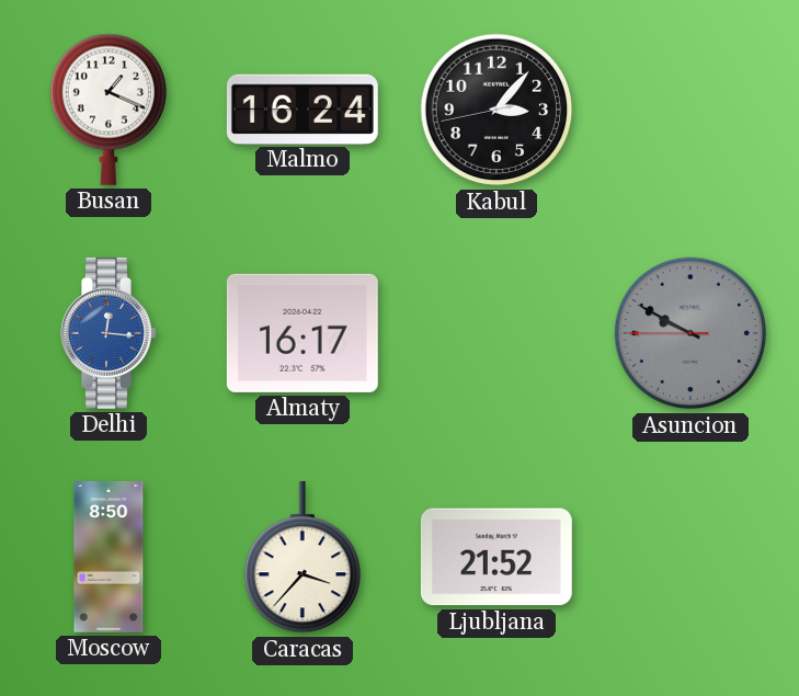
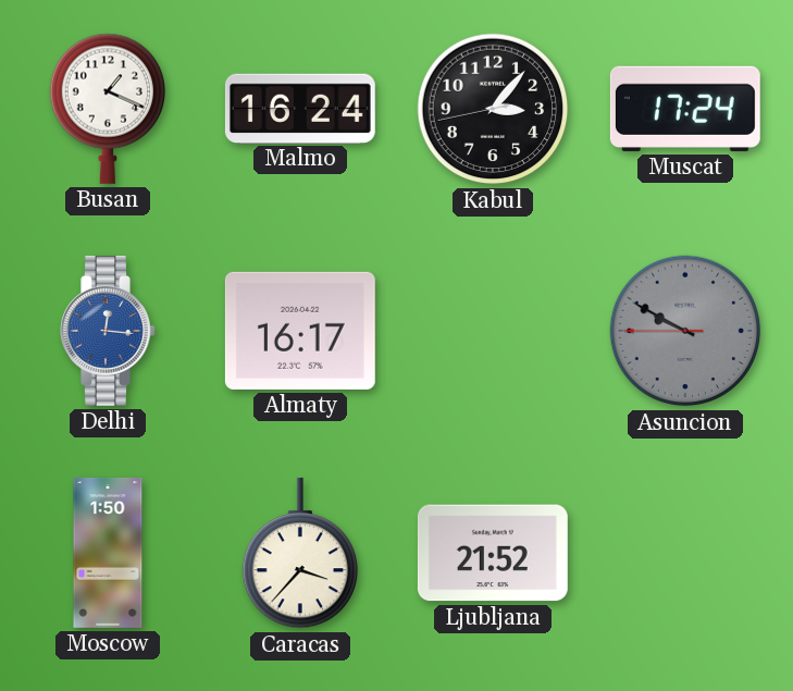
Muscat: none -> 17:24 (685, 109)
Moscow: 8:50 -> 1:50 (108, 553)
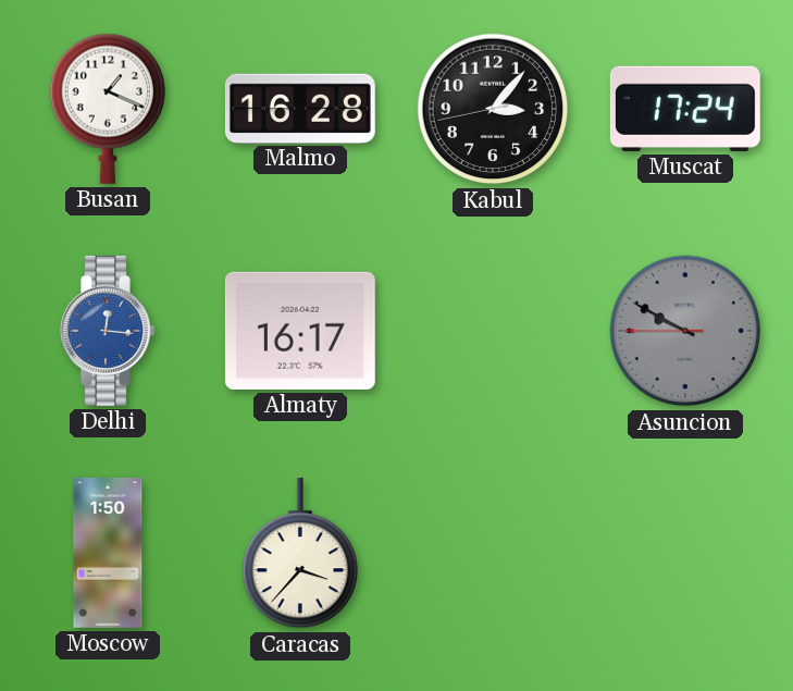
Malmo: 16:24 -> 16:28 (300, 108)
Ljubljana: 21:52 -> none (493, 553)
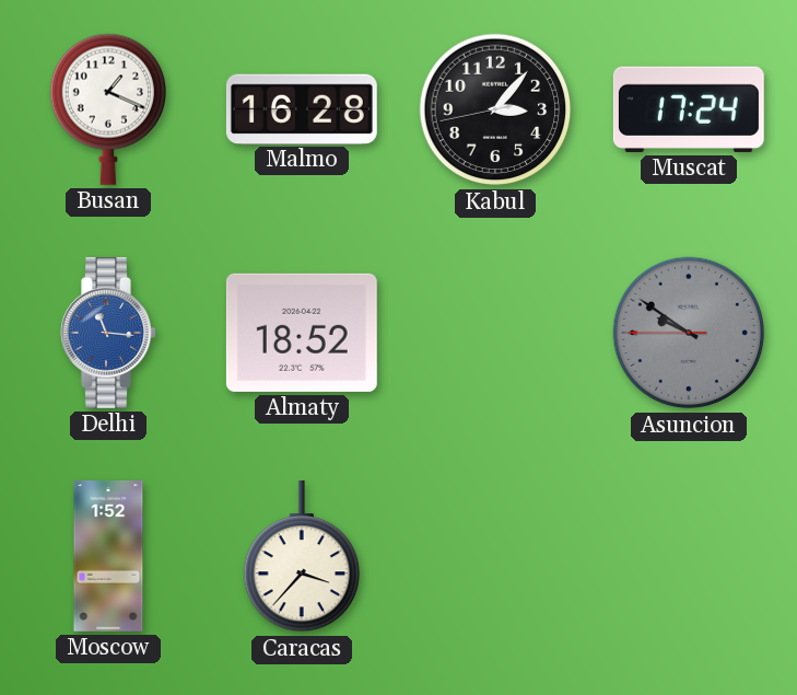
Delhi: 12:16 -> 11:16 (108, 333)
Almaty: 16:17 -> 18:52 (302, 333)
Asuncion: 9:49 -> 9:50 (689, 333)
Moscow: 1:50 -> 1:52 (108, 556)
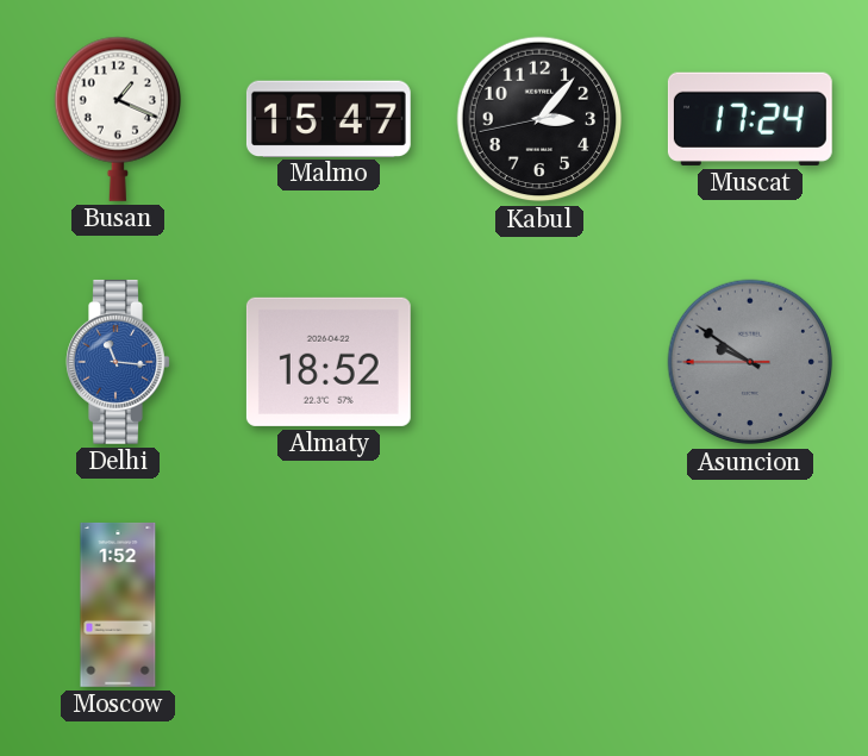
Malmo: 16:28 -> 15:47 (329, 118)
Caracas: 3:37 -> none (301, 556)
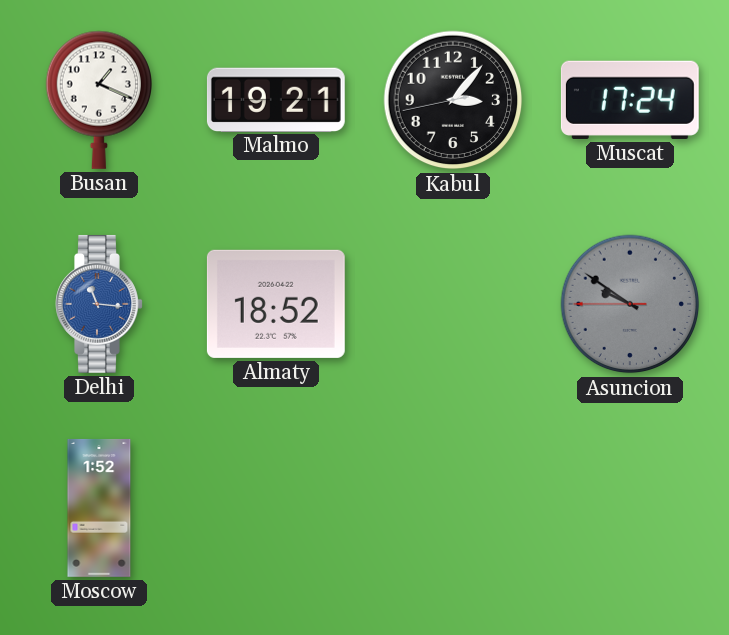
Malmo: 15:47 -> 19:21 (276, 99)
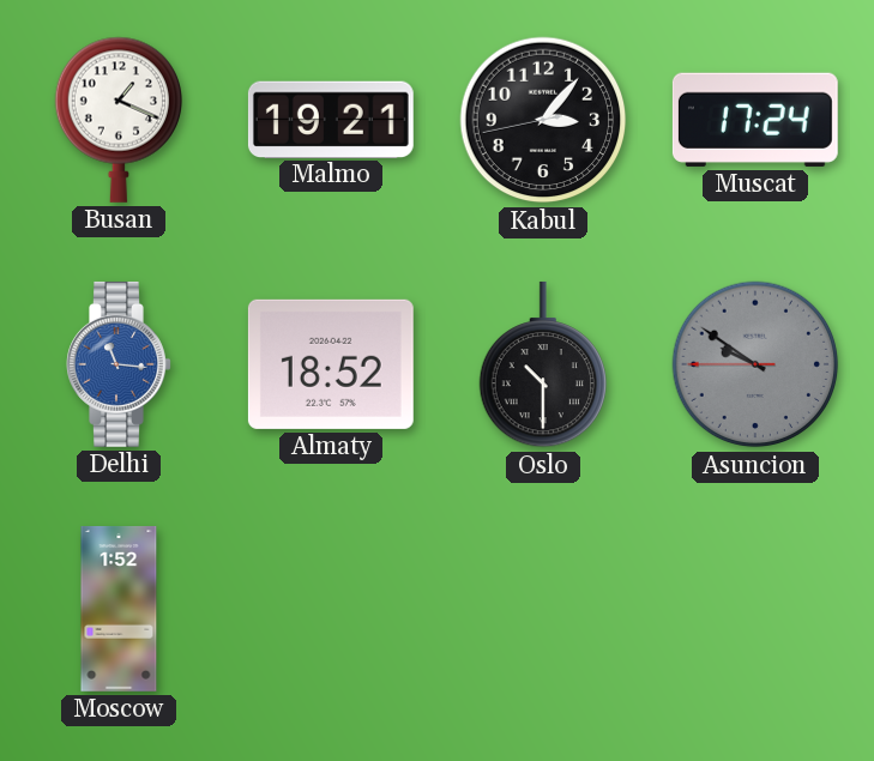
Oslo: none -> 10:30 (542, 364)
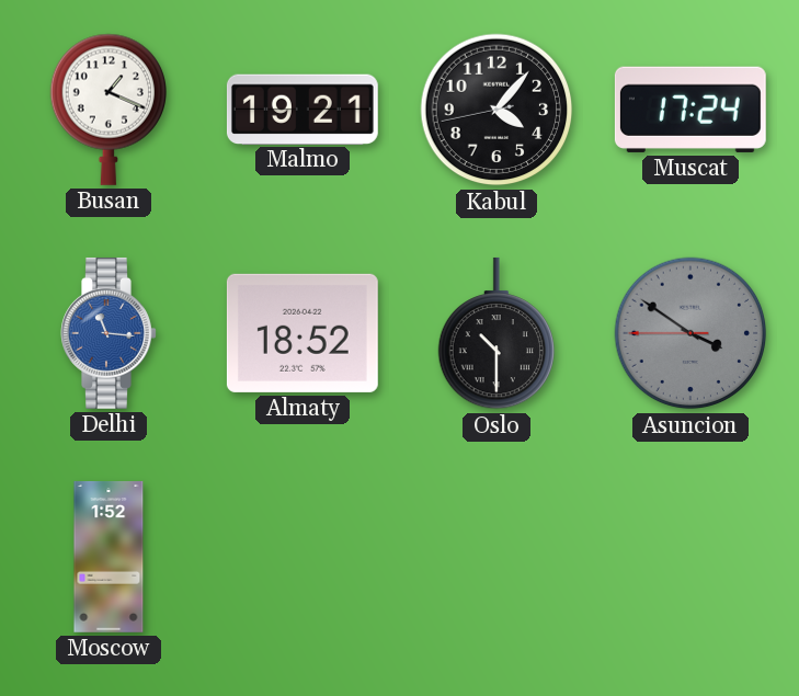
Kabul: 3:06 -> 4:06 (496, 110)
Asuncion: 9:50 -> 3:50 (690, 333)
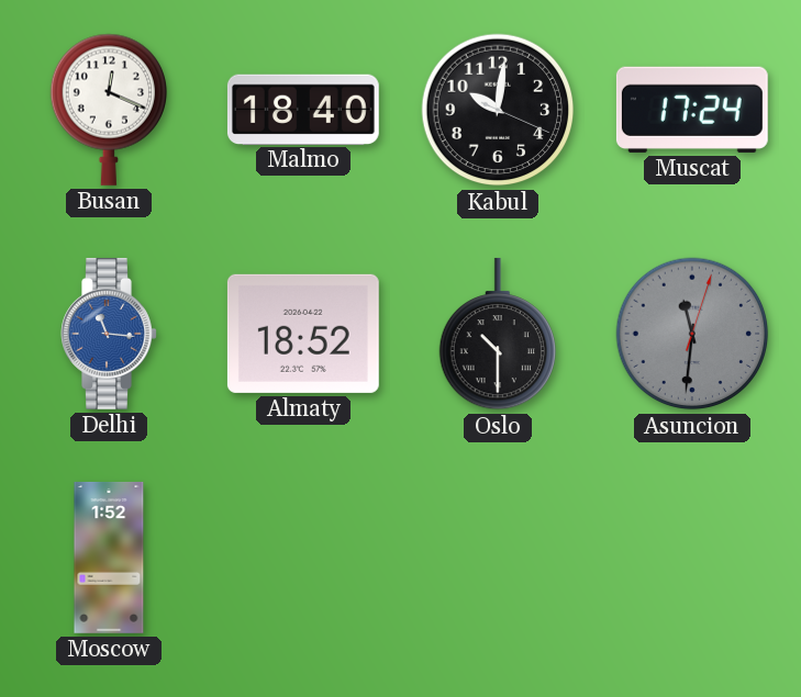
Busan: 1:19 -> 12:19 (108, 110)
Malmo: 19:21 -> 18:40 (303, 109)
Kabul: 4:06 -> 10:01 (498, 110)
Asuncion: 3:50 -> 11:31 (692, 334)
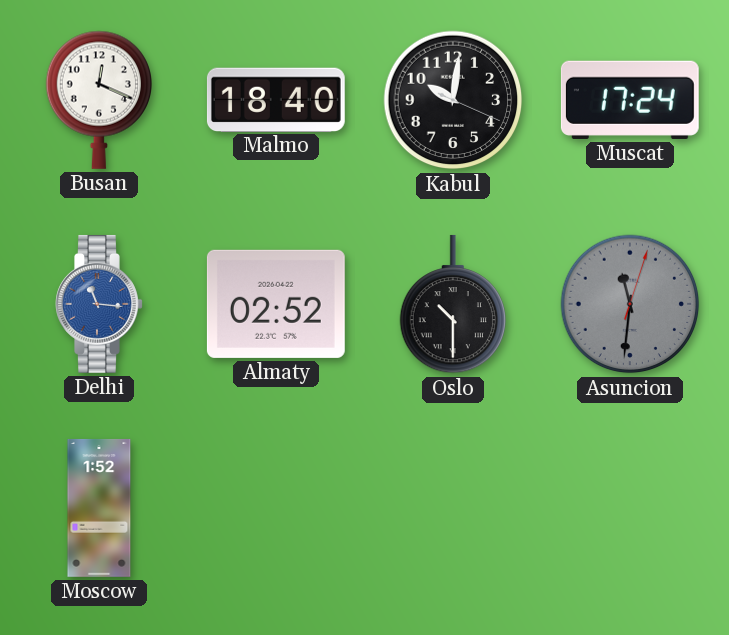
Almaty: 18:52 -> 02:52 (276, 304)
